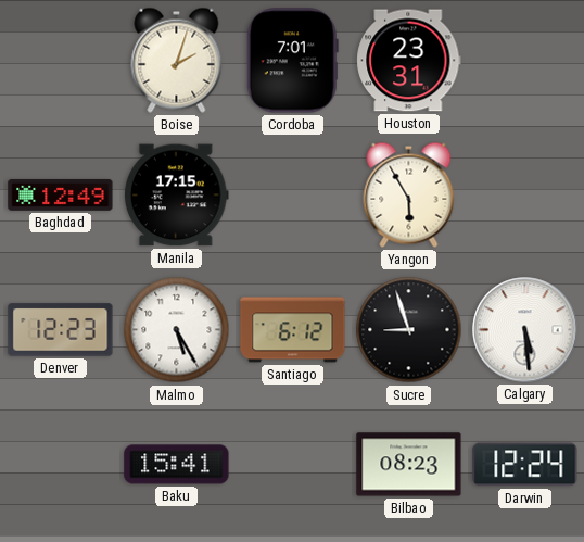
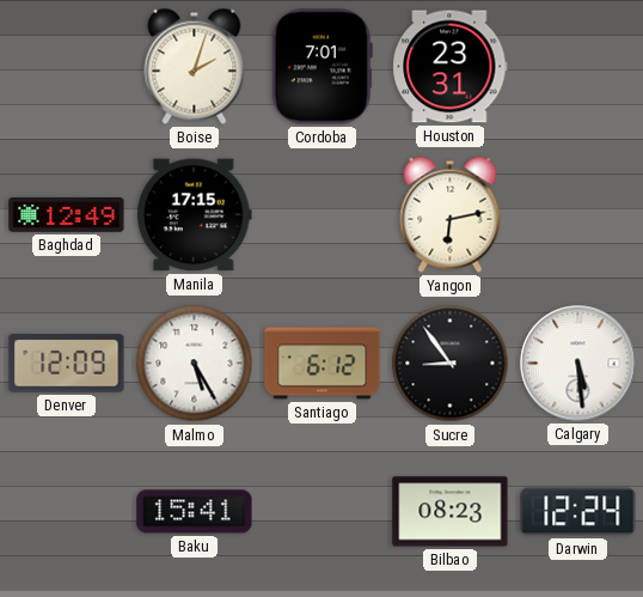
Yangon: 5:55 -> 6:13 (451, 214)
Denver: 12:23 -> 12:09 (67, 364)
Sucre: 8:57 -> 8:54 (451, 364)
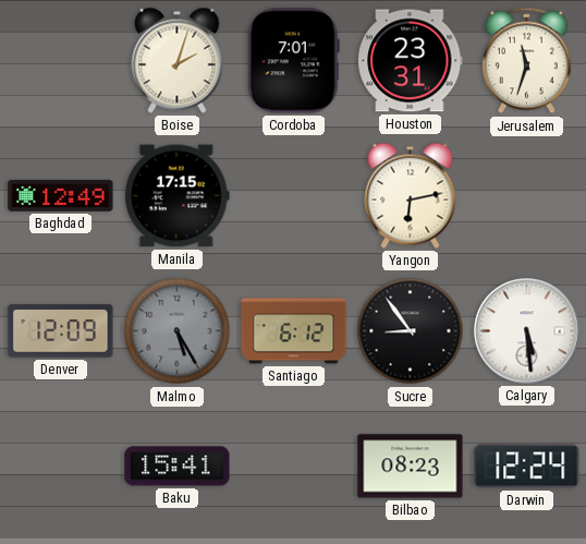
Jerusalem: none -> 11:33 (527, 61)
Malmo dial: white -> grey (178, 331)
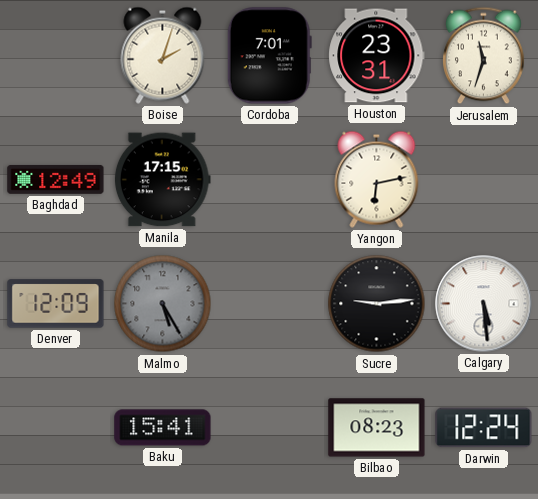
Santiago: 6:12 -> none (294, 331)
Sucre: 8:54 -> 9:14 (377, 304)
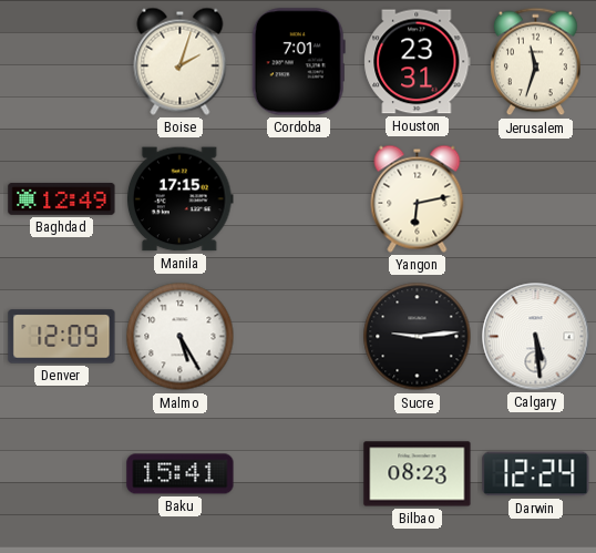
Malmo dial: grey -> white (181, 337)
